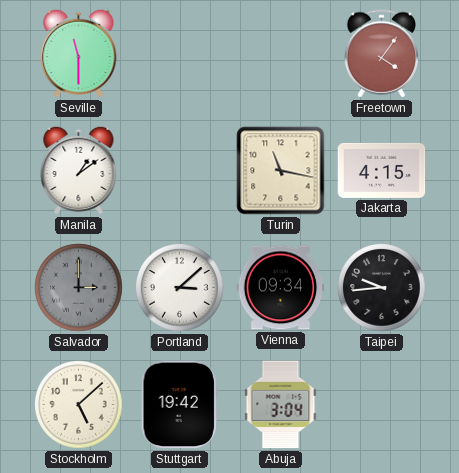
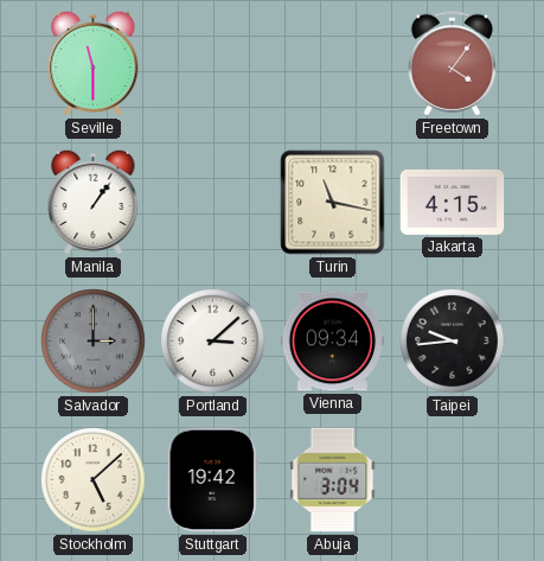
Manila: 1:09 -> 1:06 (94, 202)
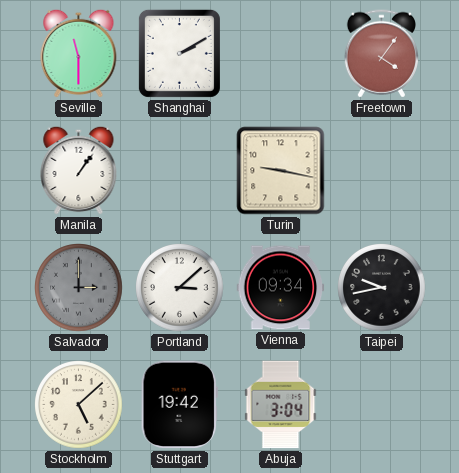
Shanghai: none -> 2:10 (179, 53)
Turin: 11:17 -> 9:17 (281, 171)
Jakarta: 4:15 -> none (453, 202)
Taipei: 9:44 -> 9:43 (382, 288)
